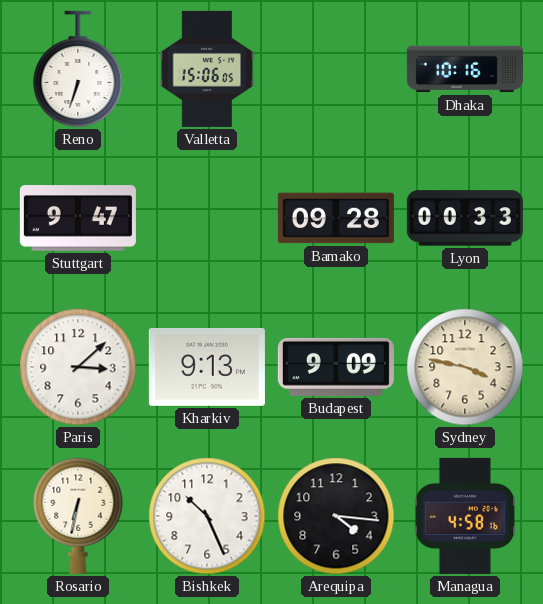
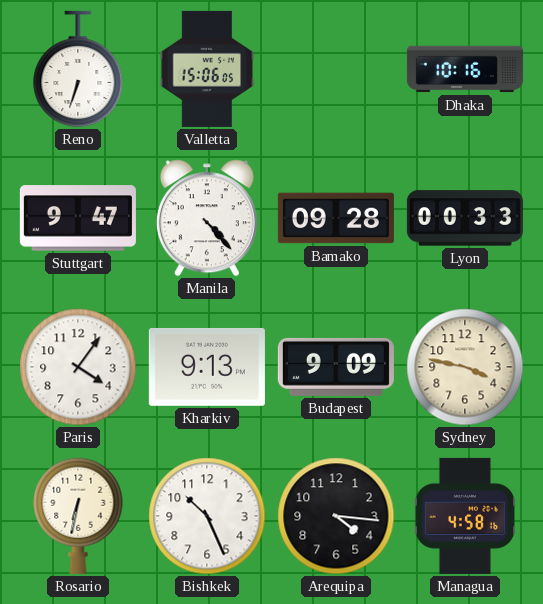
Manila: none -> 4:23 (207, 218)
Paris: 3:08 -> 4:06 (78, 367)
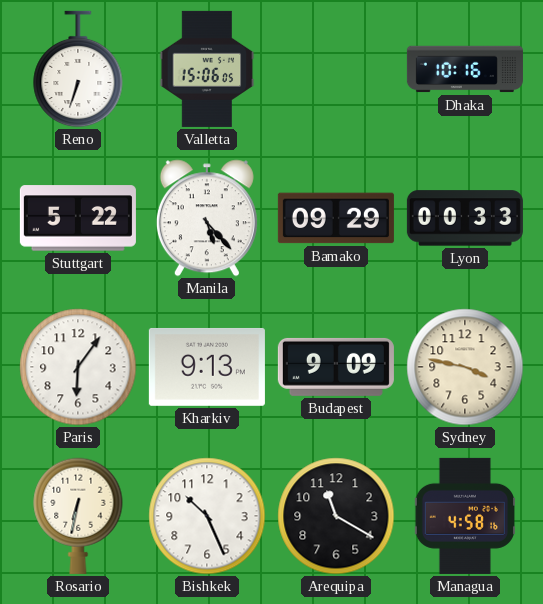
Stuttgart: 9:47 -> 5:22 (78, 218)
Manila: 4:23 -> 5:23 (207, 218)
Bamako: 09:28 -> 09:29 (336, 218)
Paris: 4:06 -> 6:06 (78, 367)
Arequipa: 4:16 -> 11:20 (336, 516)
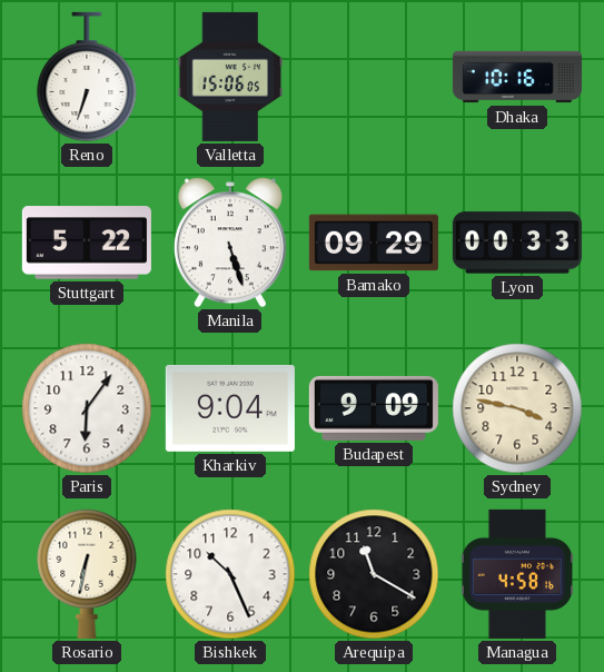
Manila: 5:23 -> 5:27 (230, 243)
Kharkiv: 9:13 -> 9:04 (230, 408)
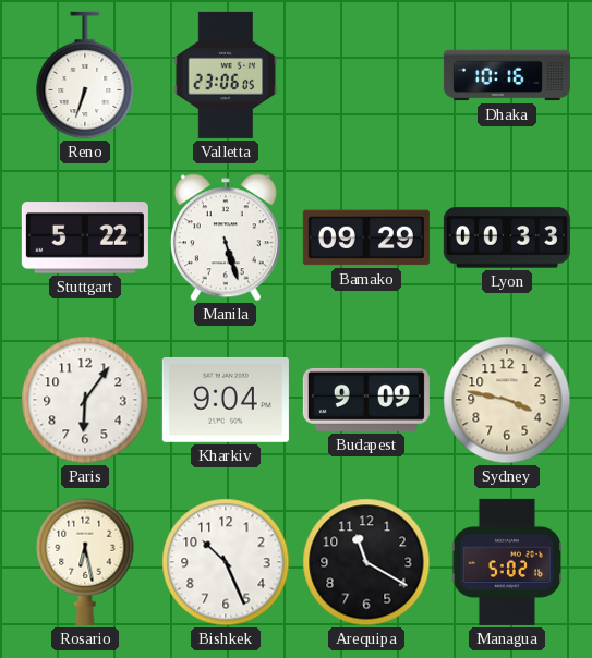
Valletta: 15:06 -> 23:06 (226, 75)
Rosario: 6:32 -> 6:28 (85, 562)
Managua: 4:58 -> 5:02 (506, 562)
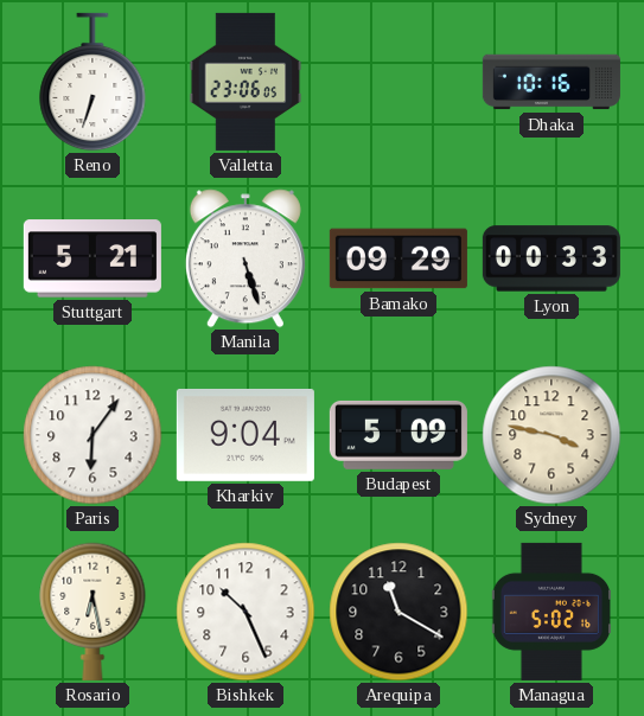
Stuttgart: 5:22 -> 5:21 (93, 258)
Budapest: 9:09 -> 5:09 (398, 435)
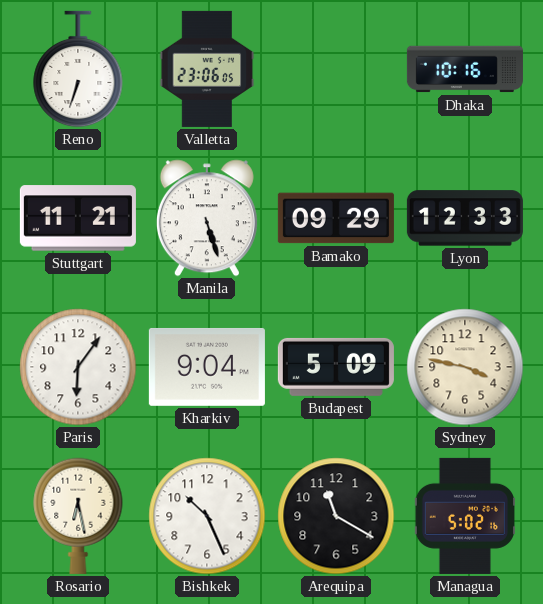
Stuttgart: 5:21 -> 11:21 (78, 218)
Lyon: 00:33 -> 12:33 (465, 218)
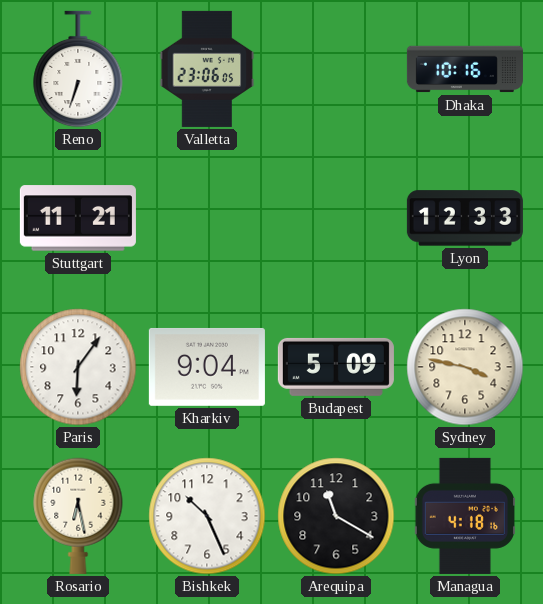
Manila: 5:27 -> none (207, 218)
Bamako: 09:29 -> none (336, 218)
Managua: 5:02 -> 4:18 (464, 516)
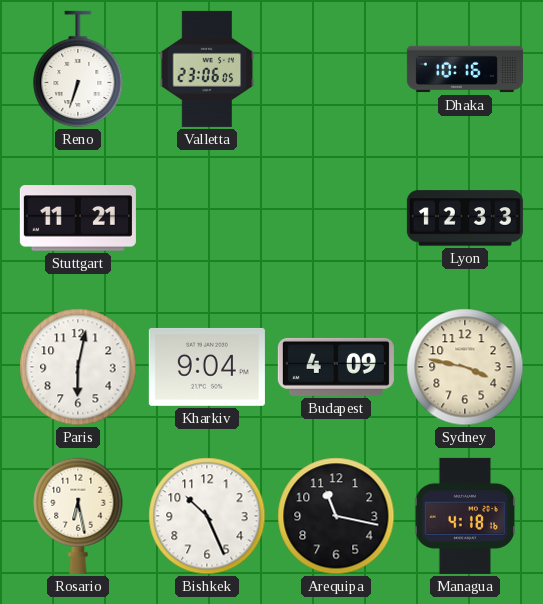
Paris: 6:06 -> 6:02 (78, 367)
Budapest: 5:09 -> 4:09 (336, 367)
Arequipa: 11:20 -> 11:17 (336, 516)
